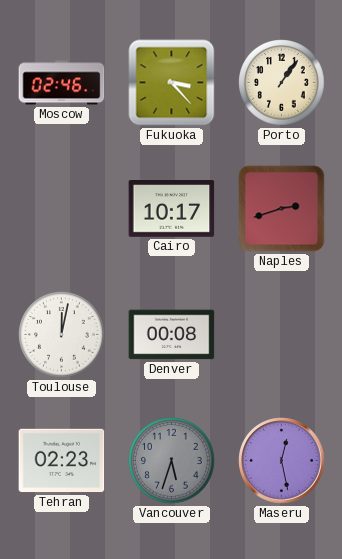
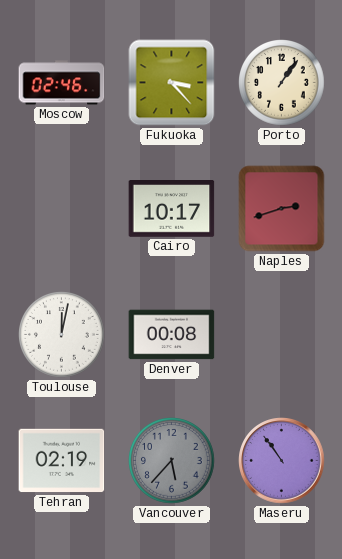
Tehran: 02:23 -> 02:19 (62, 461)
Vancouver: 5:33 -> 5:37 (172, 461)
Maseru: 12:28 -> 10:54 (282, 461)
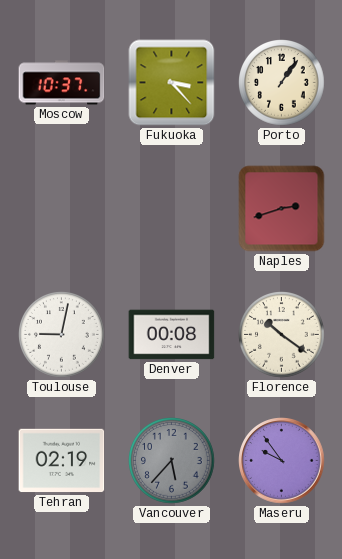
Moscow: 02:46 -> 10:37 (62, 83)
Cairo: 10:17 -> none (172, 209)
Toulouse: 12:02 -> 9:02 (62, 335)
Florence: none -> 10:21 (282, 335)
Maseru: 10:54 -> 9:54 (282, 461)
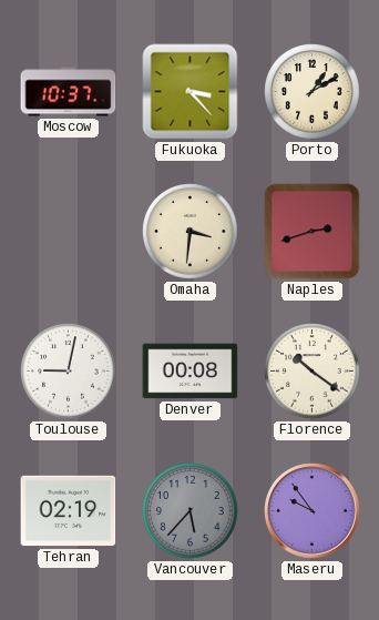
Porto: 1:06 -> 1:10 (313, 92)
Omaha: none -> 3:31 (191, 232)
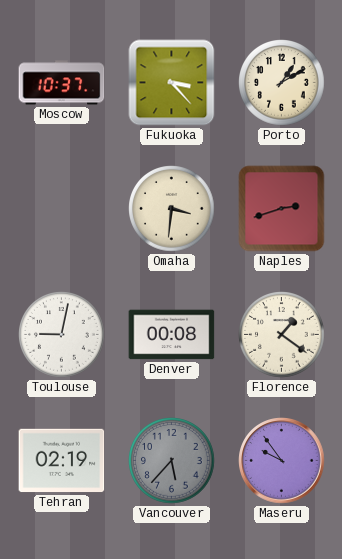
Florence: 10:21 -> 1:21 (282, 335)
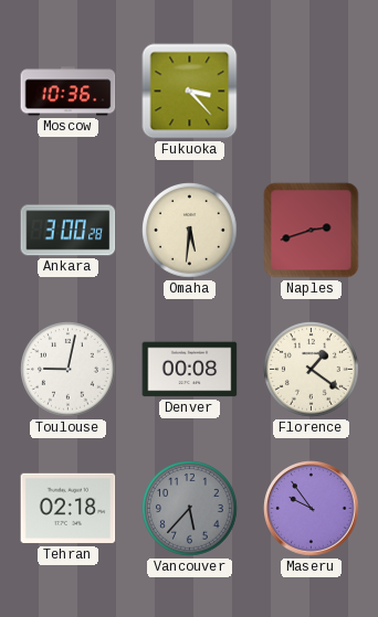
Moscow: 10:37 -> 10:36 (69, 92)
Porto: 1:10 -> none (282, 83)
Ankara: none -> 3:00 (69, 231)
Omaha: 3:31 -> 5:31 (190, 231)
Tehran: 02:19 -> 02:18 (69, 509)
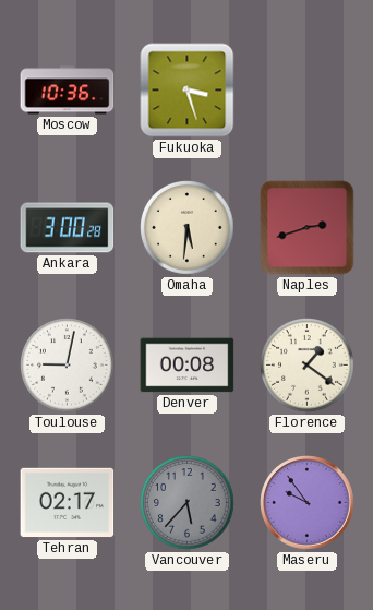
Fukuoka: 3:23 -> 3:27 (188, 91)
Tehran: 02:18 -> 02:17 (68, 503)
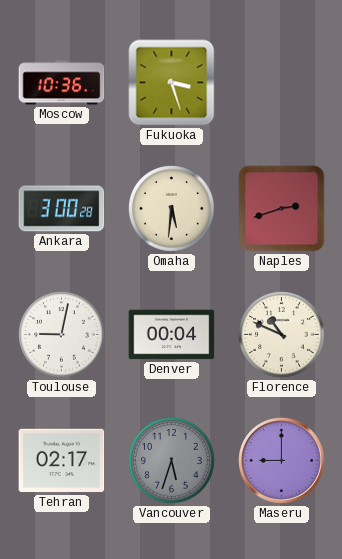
Denver: 00:08 -> 00:04 (172, 335)
Florence: 1:21 -> 10:49 (282, 335)
Vancouver: 5:37 -> 5:33 (172, 461)
Maseru: 9:54 -> 9:00 (282, 461)
